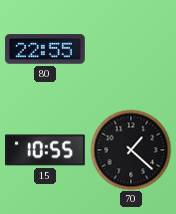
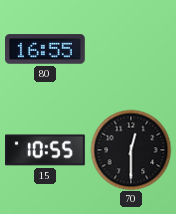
80: 22:55 -> 16:55 (46, 49)
70: 1:22 -> 12:30 (131, 150)
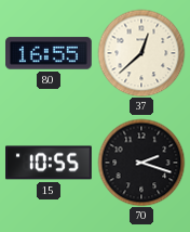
37: none -> 12:38 (141, 53)
70: 12:30 -> 2:18 (141, 163)
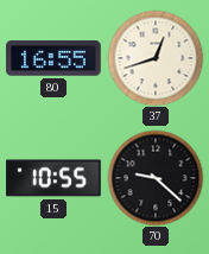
37: 12:38 -> 12:42 (156, 58)
70: 2:18 -> 9:22 (156, 178)
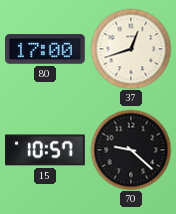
80: 16:55 -> 17:00 (46, 49)
15: 10:55 -> 10:57 (45, 150)
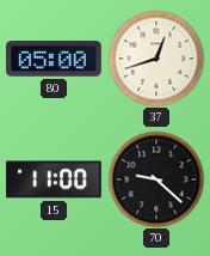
80: 17:00 -> 05:00 (55, 59)
15: 10:57 -> 11:00 (54, 179)
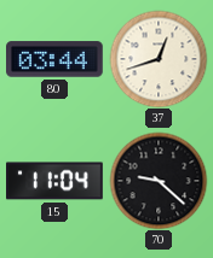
80: 05:00 -> 03:44 (56, 59)
15: 11:00 -> 11:04 (54, 181)
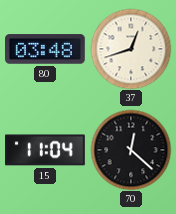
80: 03:44 -> 03:48 (46, 49)
70: 9:22 -> 12:22 (131, 150)
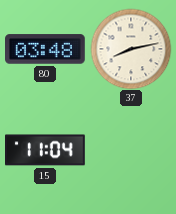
37: 12:42 -> 8:13 (131, 49)
70: 12:22 -> none (131, 150)
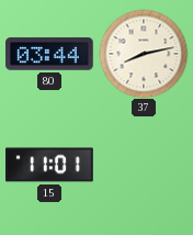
80: 03:48 -> 03:44 (50, 54)
15: 11:04 -> 11:01 (49, 165)
